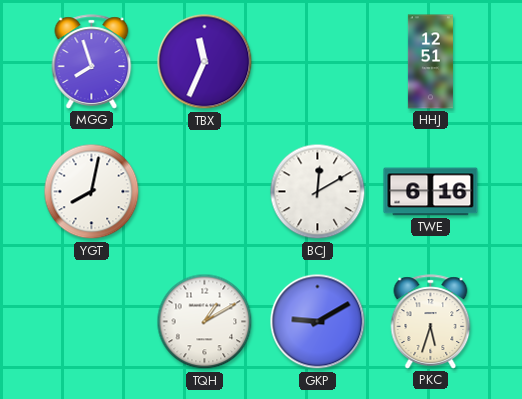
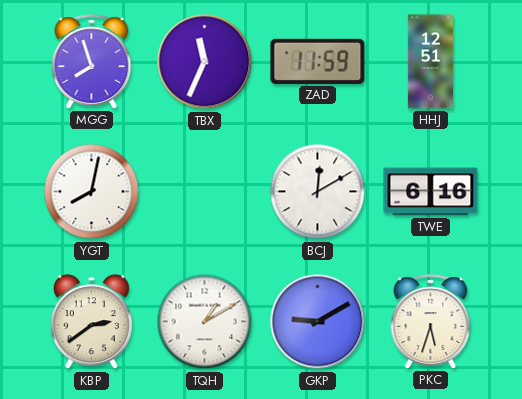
ZAD: none -> 11:59 (318, 61)
KBP: none -> 2:39 (91, 322)
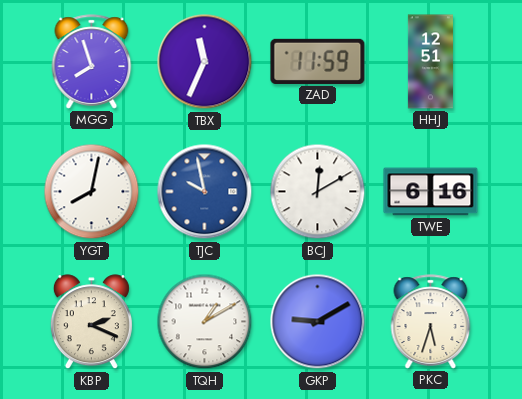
TJC: none -> 9:58 (205, 192)
KBP: 2:39 -> 2:19 (91, 322)
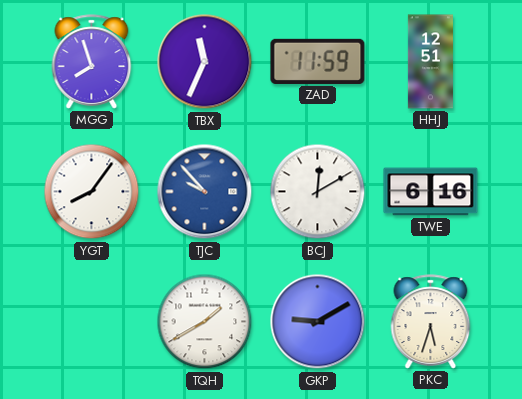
YGT: 8:02 -> 8:06 (92, 192)
TJC: 9:58 -> 9:53 (205, 192)
KBP: 2:19 -> none (91, 322)
TQH: 1:10 -> 1:40 (205, 322)
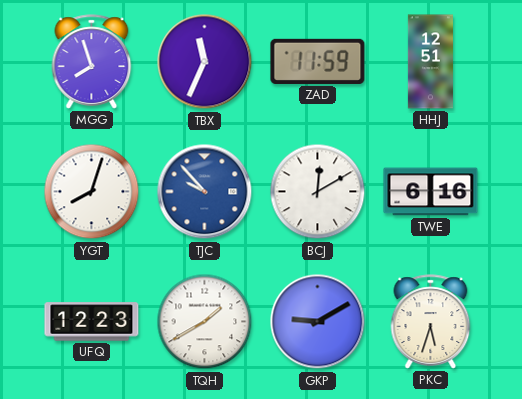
YGT: 8:06 -> 8:03 (92, 192)
UFQ: none -> 12:23 (92, 322)
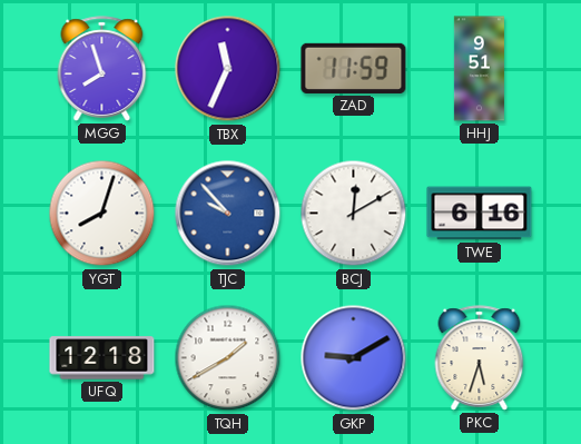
HHJ: 12:51 -> 9:51 (479, 69)
UFQ: 12:23 -> 12:18 (102, 358)
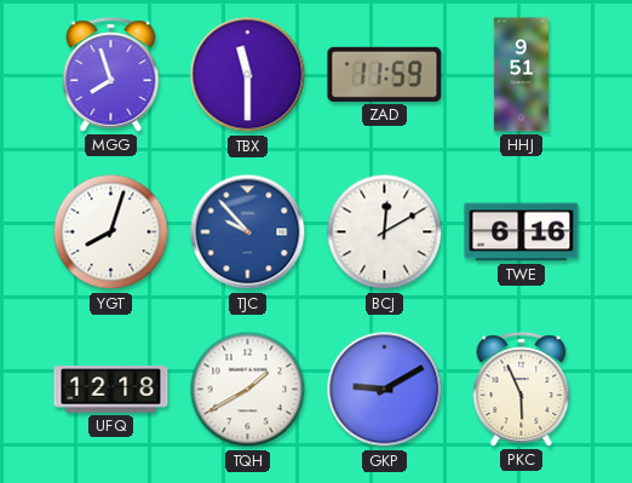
TBX: 11:34 -> 11:30 (248, 75)
PKC: 5:33 -> 5:56 (522, 390)
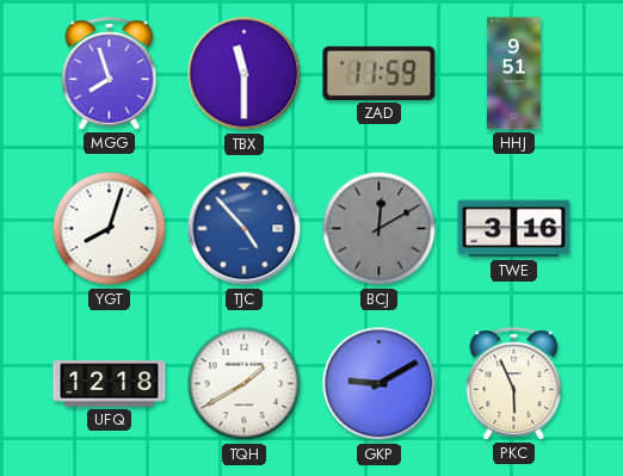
TJC: 9:53 -> 4:53 (245, 229)
BCJ dial: white -> grey (380, 229)
TWE: 6:16 -> 3:16 (514, 229)
